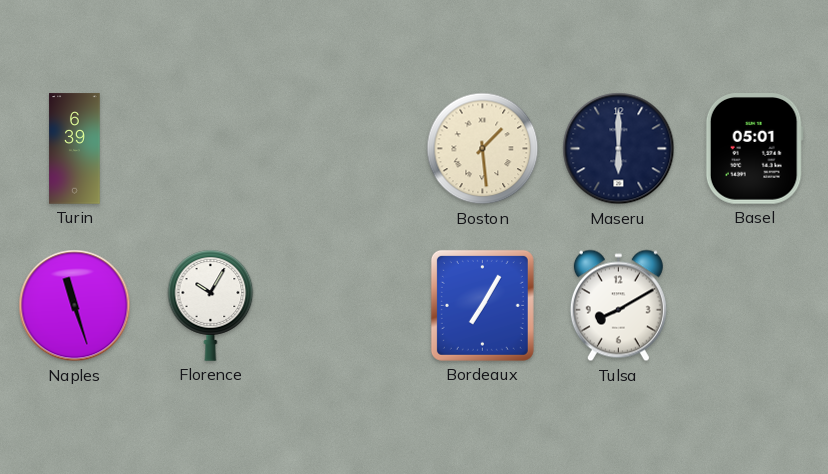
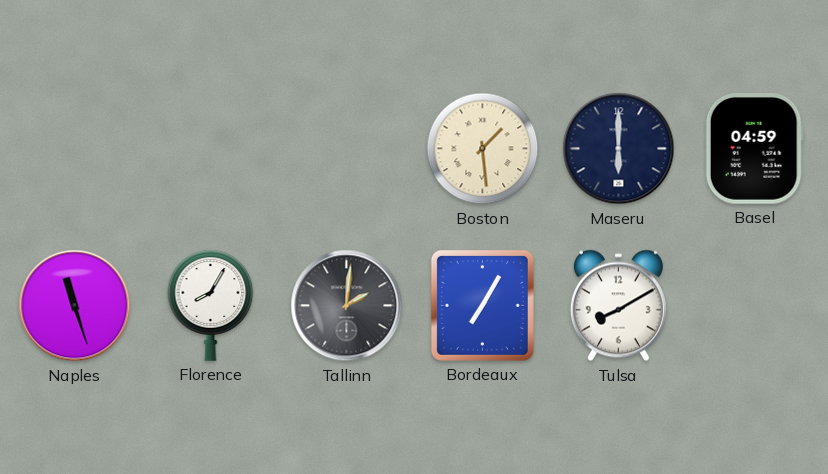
Turin: 6:39 -> none (75, 149)
Basel: 05:01 -> 04:59 (754, 149)
Florence: 10:05 -> 8:05 (211, 305)
Tallinn: none -> 2:01 (347, 306)
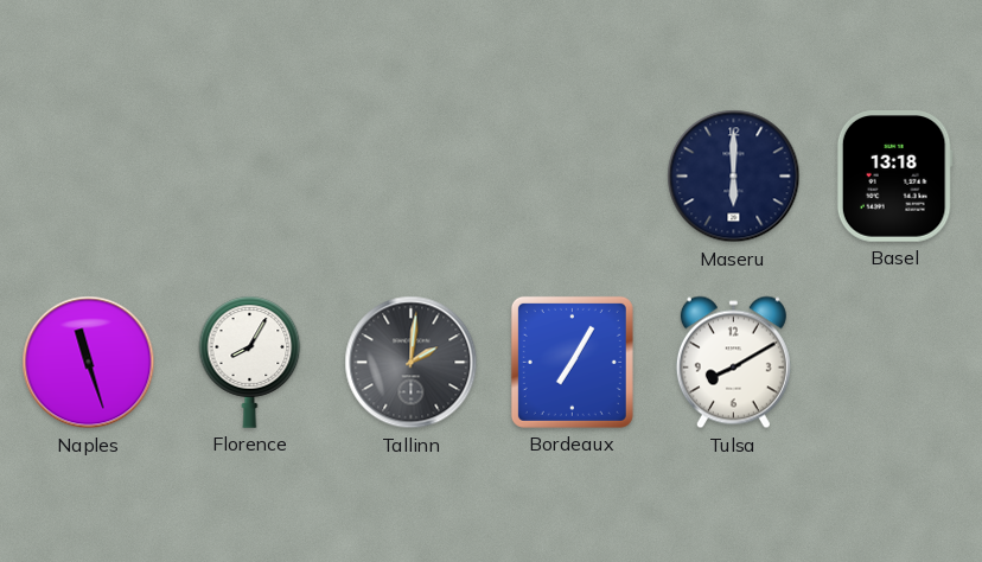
Boston: 1:29 -> none (483, 149)
Basel: 04:59 -> 13:18 (894, 177)
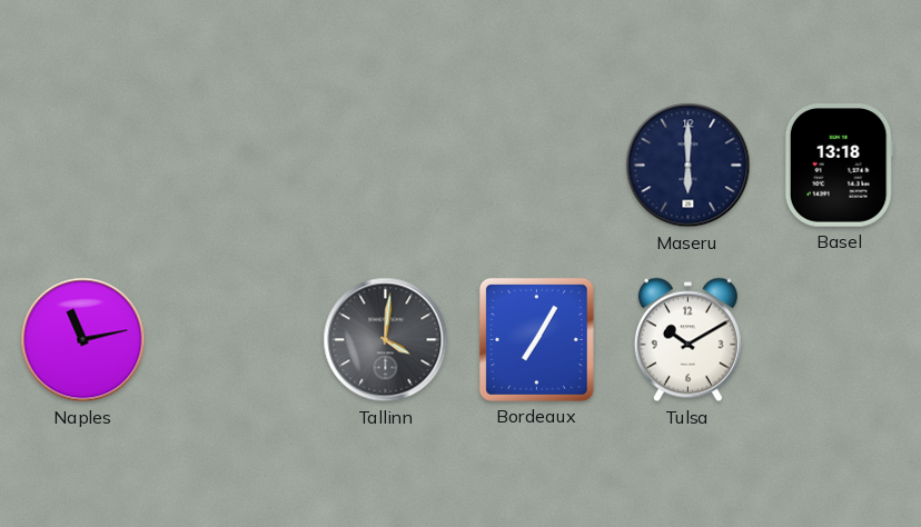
Naples: 11:27 -> 11:13 (83, 340)
Florence: 8:05 -> none (250, 362)
Tallinn: 2:01 -> 4:01 (386, 340)
Tulsa: 8:10 -> 10:10 (687, 340)
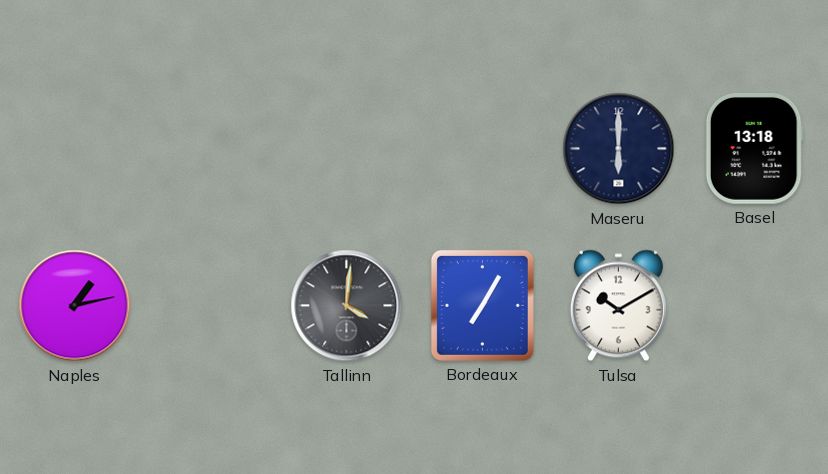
Naples: 11:13 -> 1:13 (75, 306)
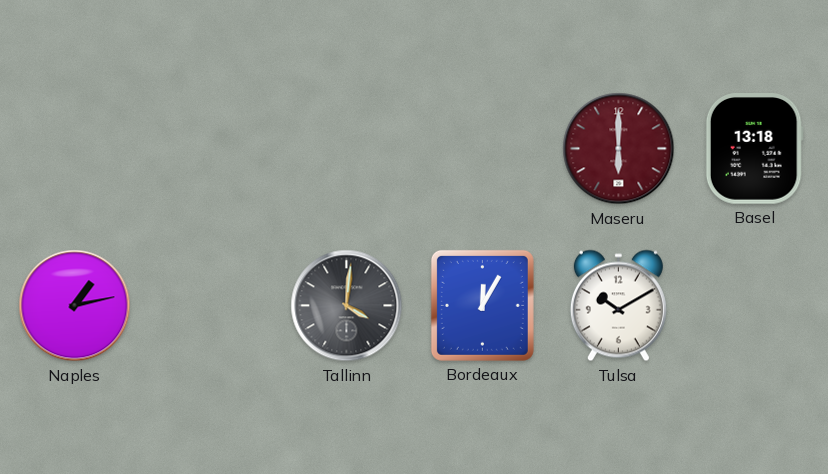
Maseru dial: navy -> burgundy (619, 149)
Bordeaux: 7:05 -> 12:05 (482, 305)
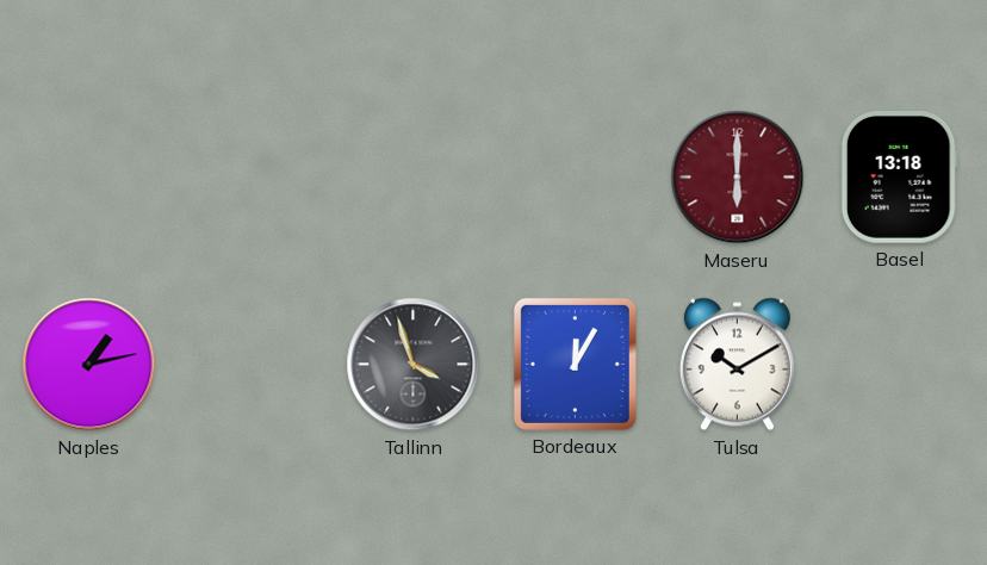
Tallinn: 4:01 -> 3:57 (414, 365)
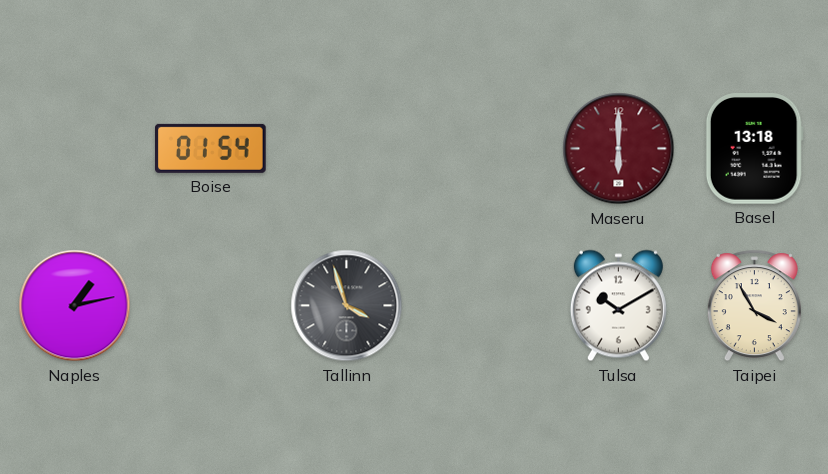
Boise: none -> 01:54 (211, 148)
Bordeaux: 12:05 -> none (575, 364)
Taipei: none -> 3:55 (754, 306)
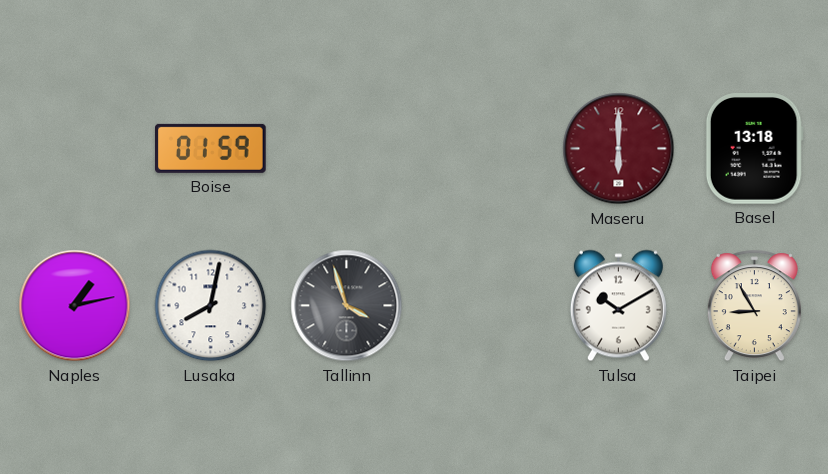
Boise: 01:54 -> 01:59 (211, 148)
Lusaka: none -> 8:02 (211, 306)
Taipei: 3:55 -> 8:55 (754, 306)
